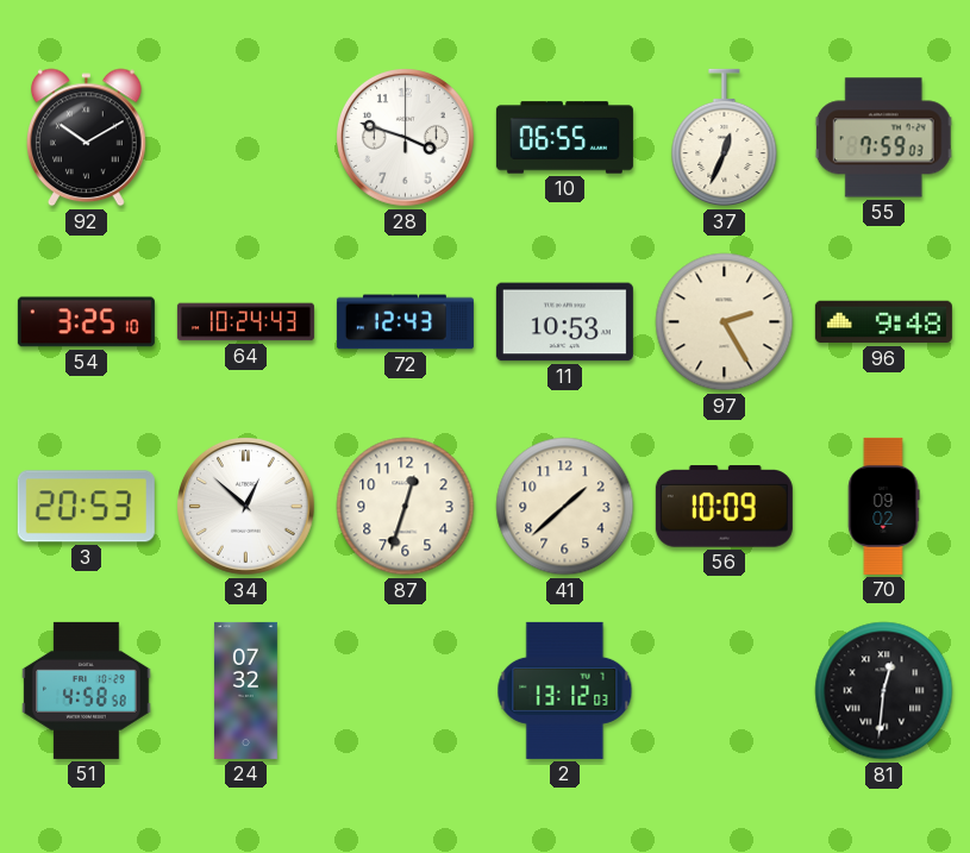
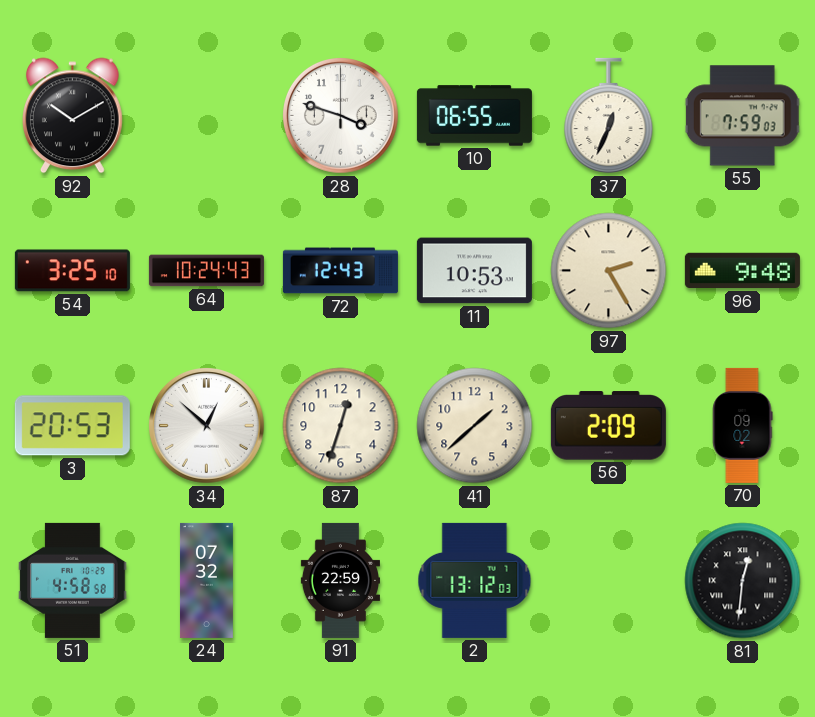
56: 10:09 -> 2:09 (608, 426)
91: none -> 22:59 (340, 580)
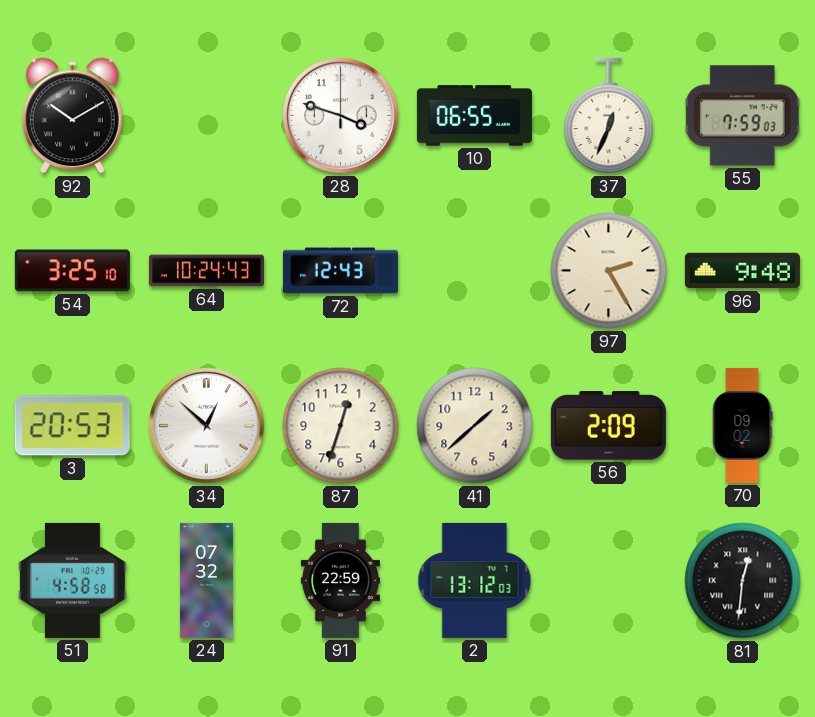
11: 10:53 -> none (474, 271)
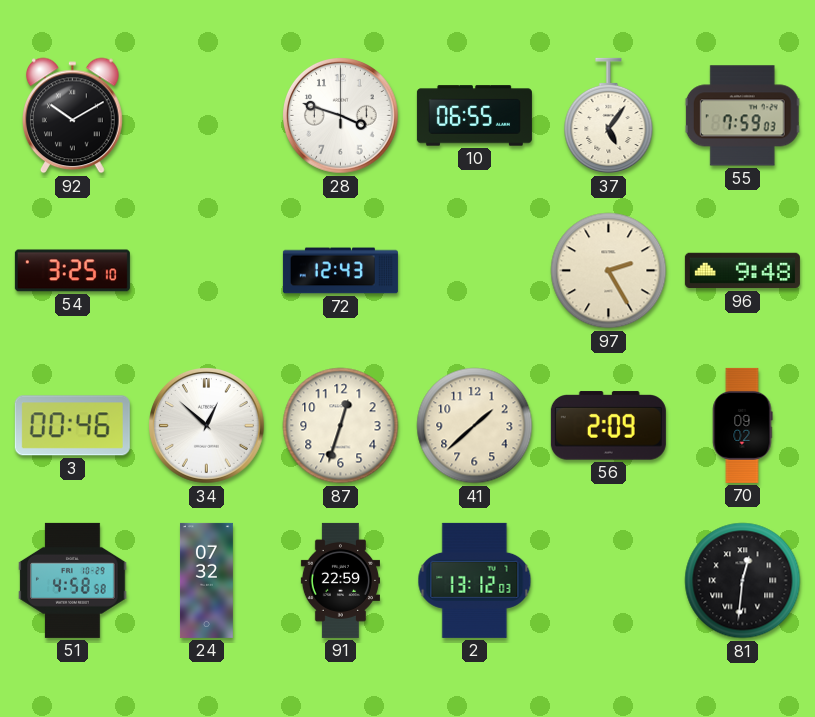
37: 12:34 -> 5:06 (609, 116)
64: 10:24 -> none (206, 271)
3: 20:53 -> 00:46 (72, 426)
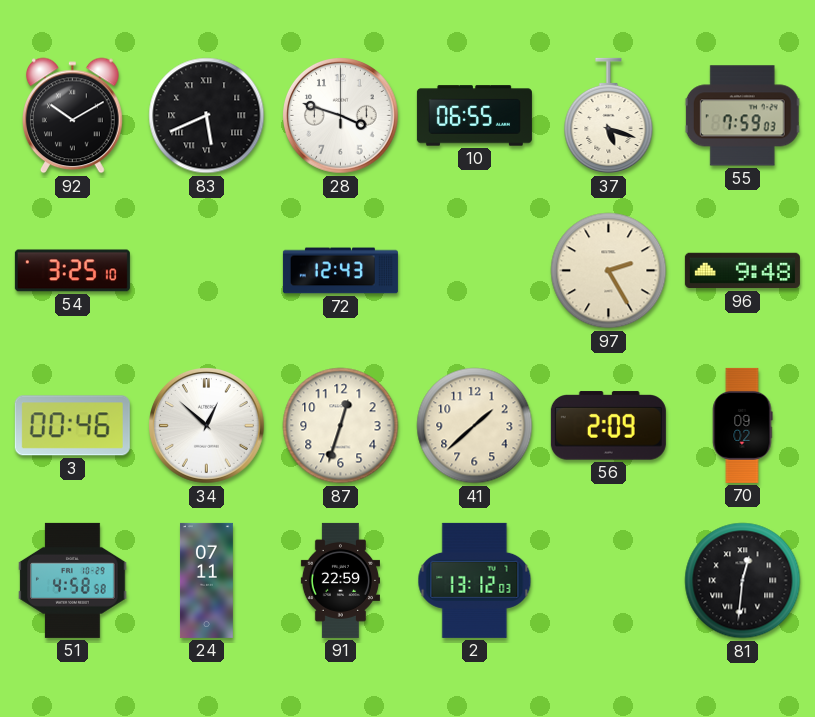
83: none -> 5:41 (207, 116)
37: 5:06 -> 5:18 (609, 116)
24: 07:32 -> 07:11 (206, 580)
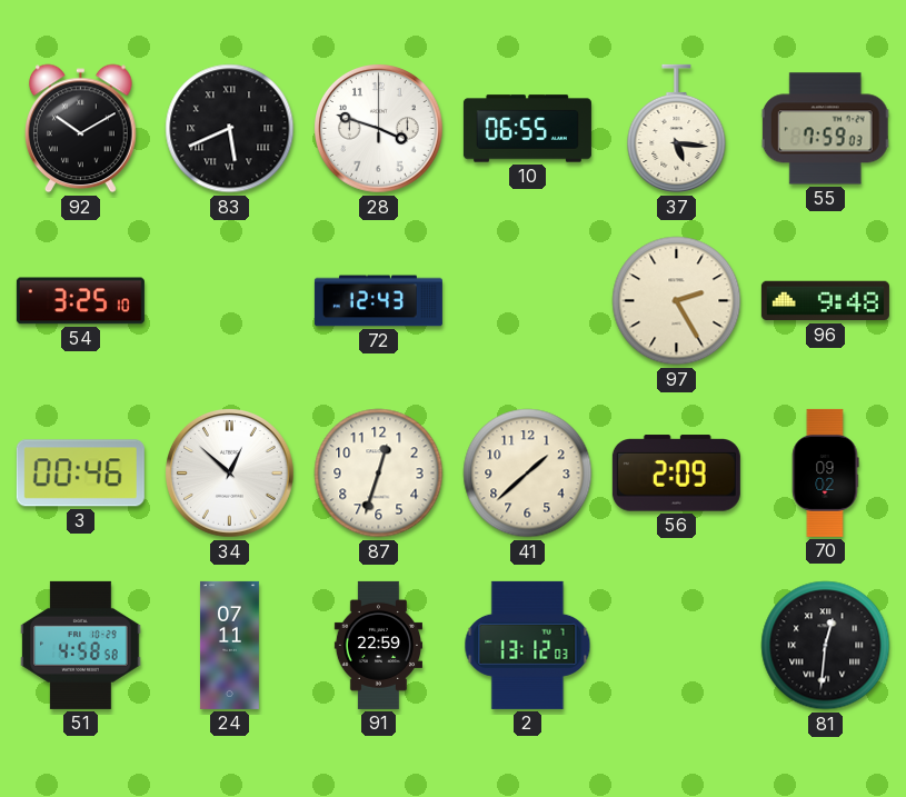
37: 5:18 -> 5:16 (677, 129)
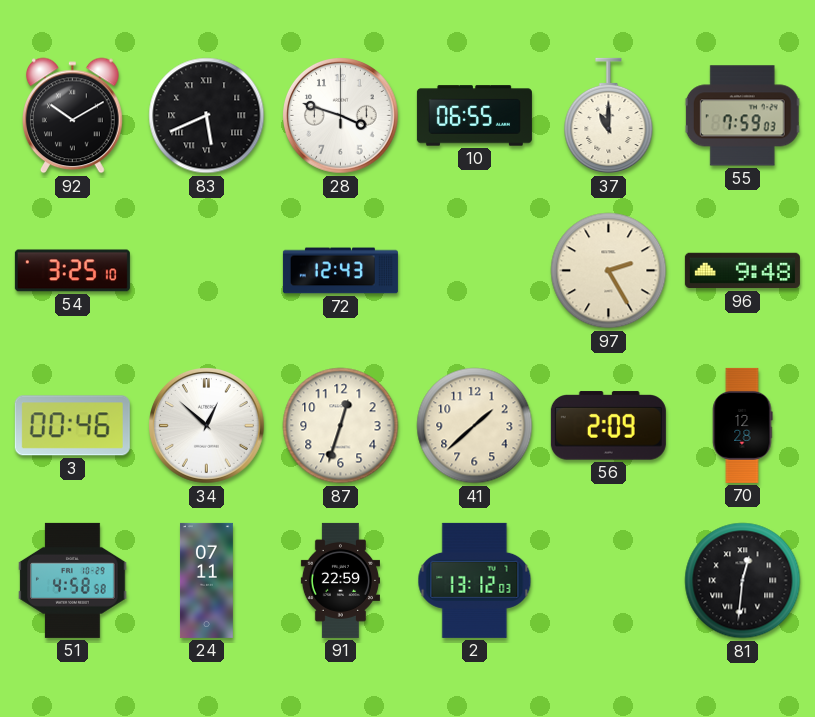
37: 5:16 -> 11:00 (609, 116)
70: 09:02 -> 12:28 (742, 425)
